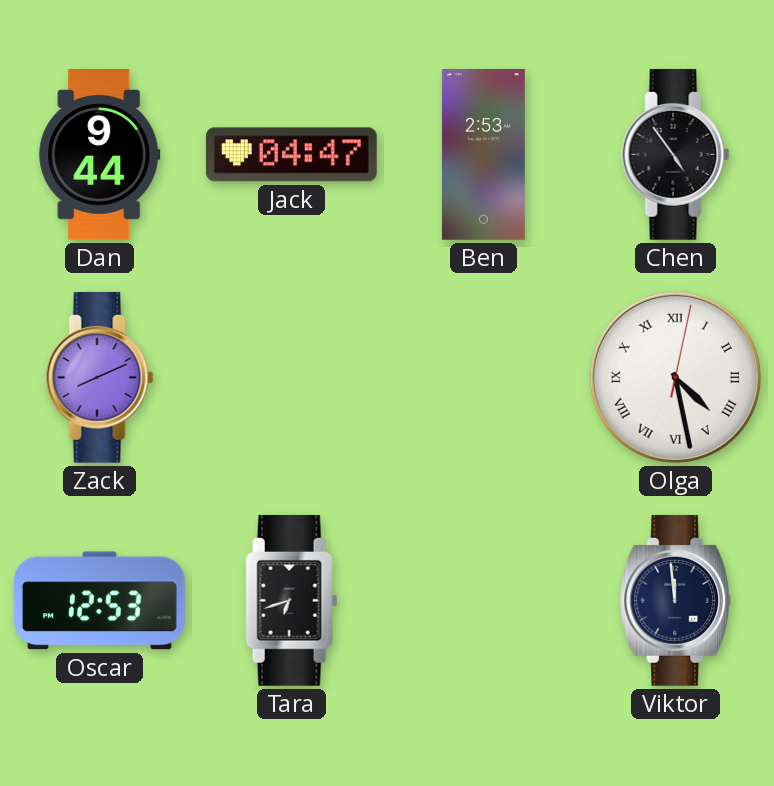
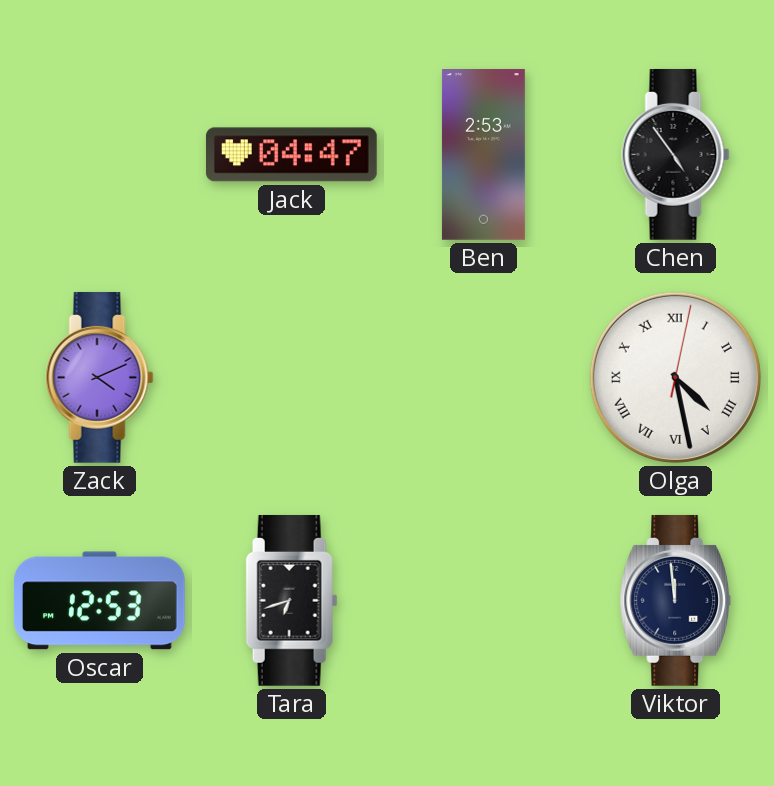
Dan: 9:44 -> none (100, 155)
Zack: 8:11 -> 4:11 (100, 377)
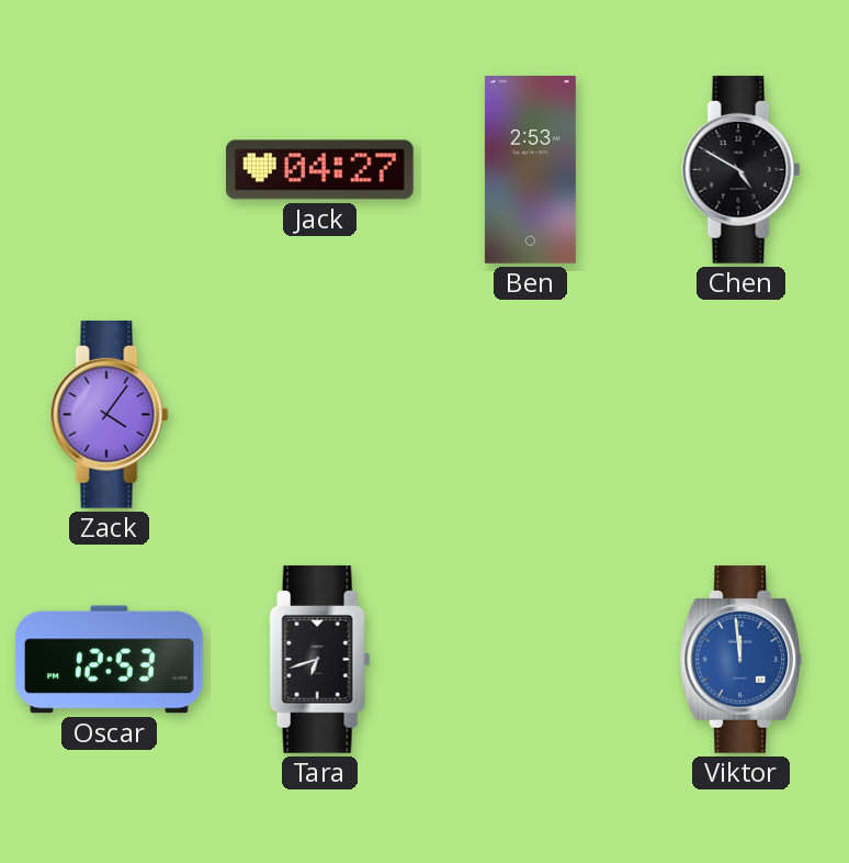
Jack: 04:47 -> 04:27 (319, 170)
Chen: 4:54 -> 4:50 (742, 169)
Zack: 4:11 -> 4:06 (110, 414)
Olga: 4:28 -> none (675, 377)
Viktor dial: navy -> blue (742, 659)
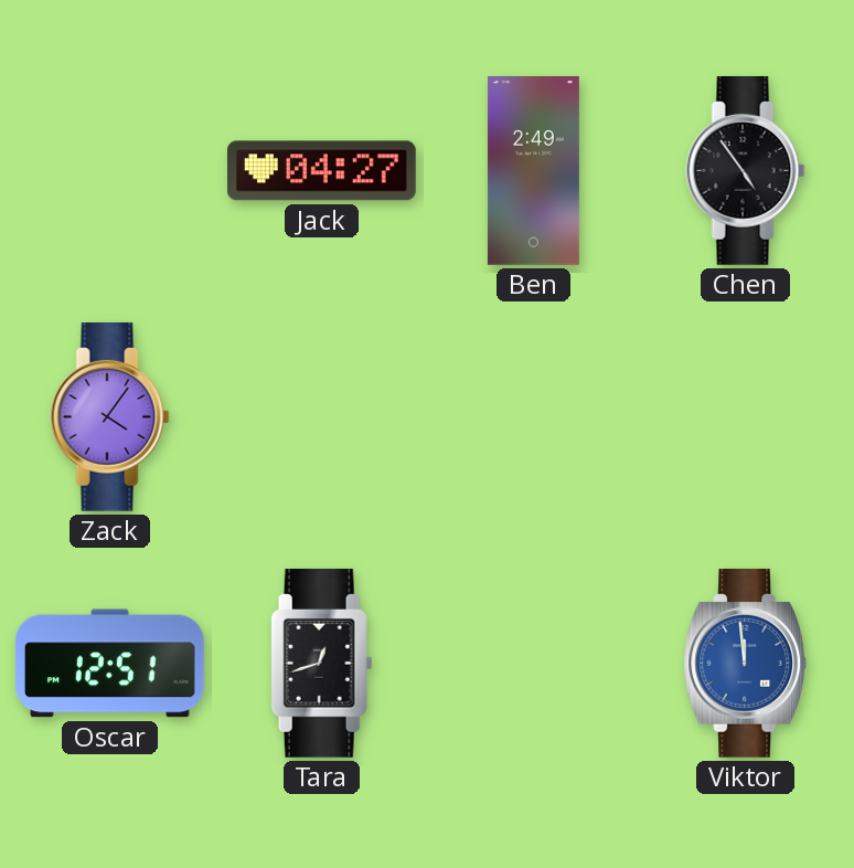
Ben: 2:53 -> 2:49 (533, 171)
Chen: 4:50 -> 4:54 (746, 170)
Oscar: 12:53 -> 12:51 (109, 664)
Tara: 6:42 -> 12:42 (322, 663)
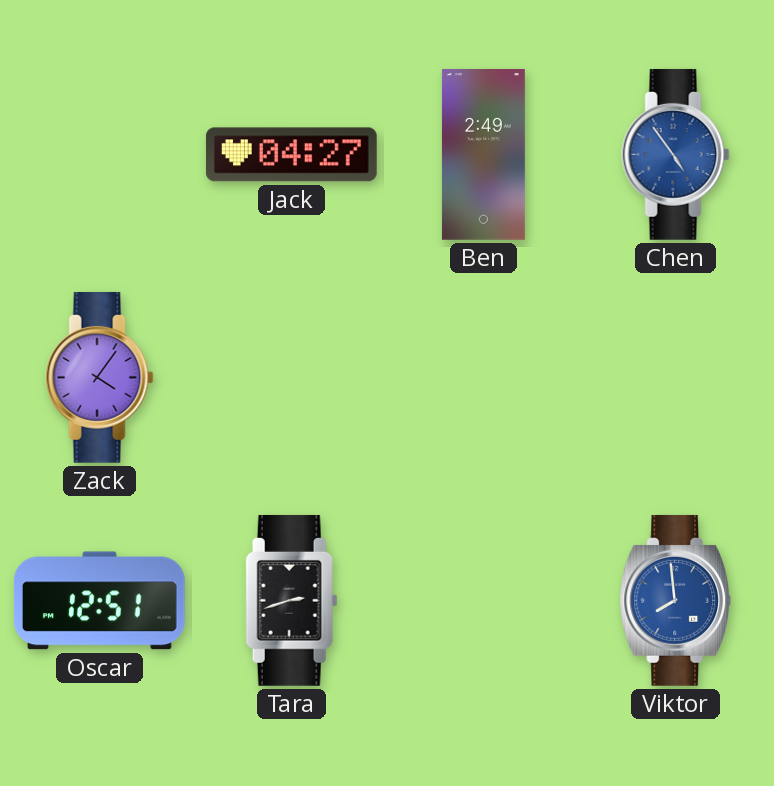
Chen dial: black -> blue (676, 154)
Tara: 12:42 -> 2:42 (292, 600)
Viktor: 11:59 -> 7:59 (676, 600)
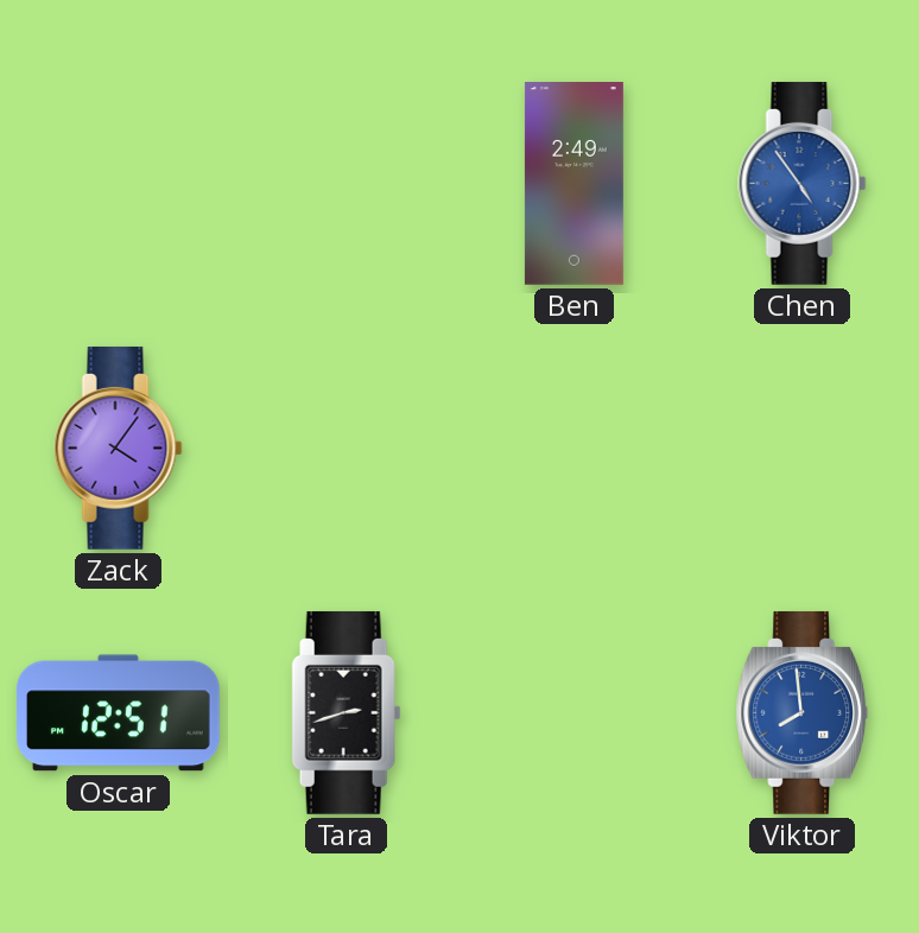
Jack: 04:27 -> none (291, 155)
